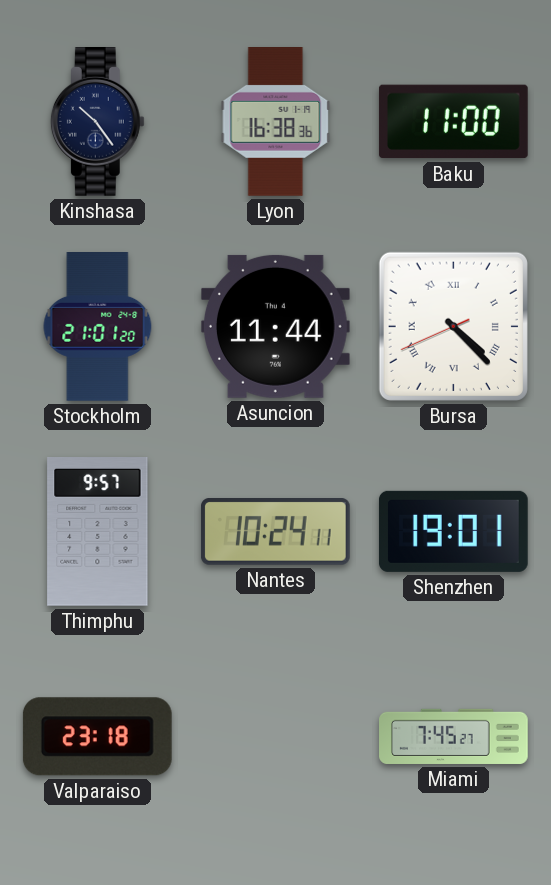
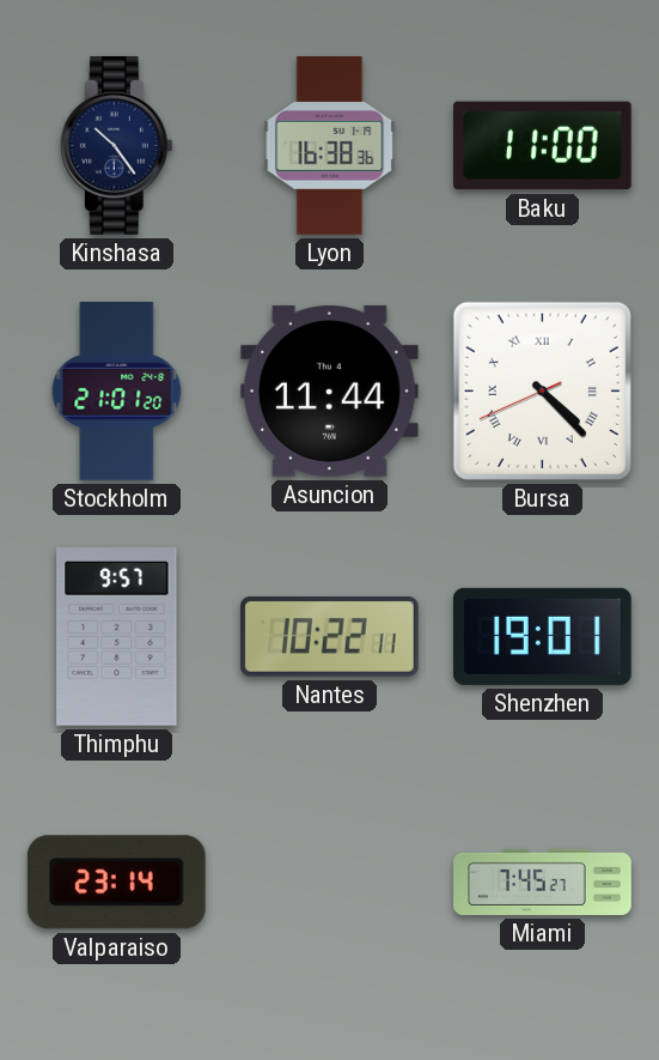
Nantes: 10:24 -> 10:22 (330, 637)
Valparaiso: 23:18 -> 23:14 (116, 883)
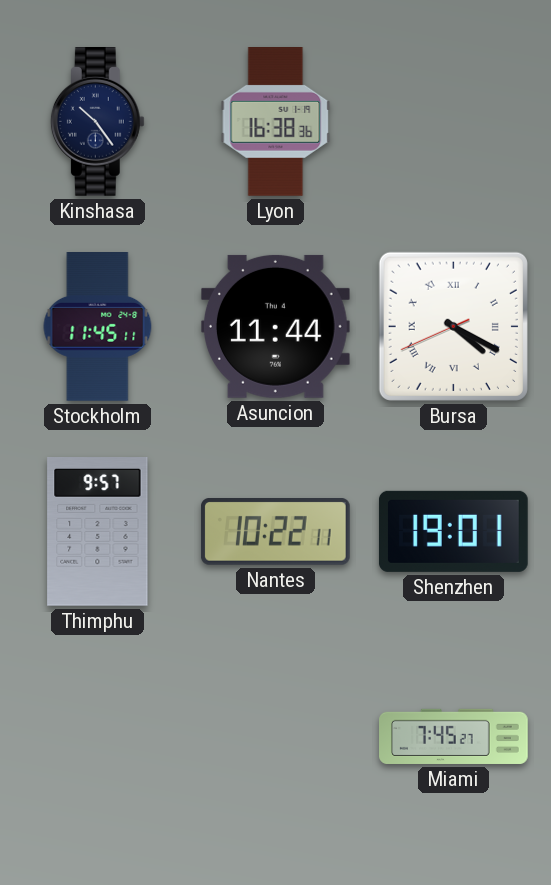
Baku: 11:00 -> none (542, 146)
Stockholm: 21:01 -> 11:45 (98, 327)
Bursa: 4:22 -> 4:19 (453, 326)
Valparaiso: 23:14 -> none (116, 883)
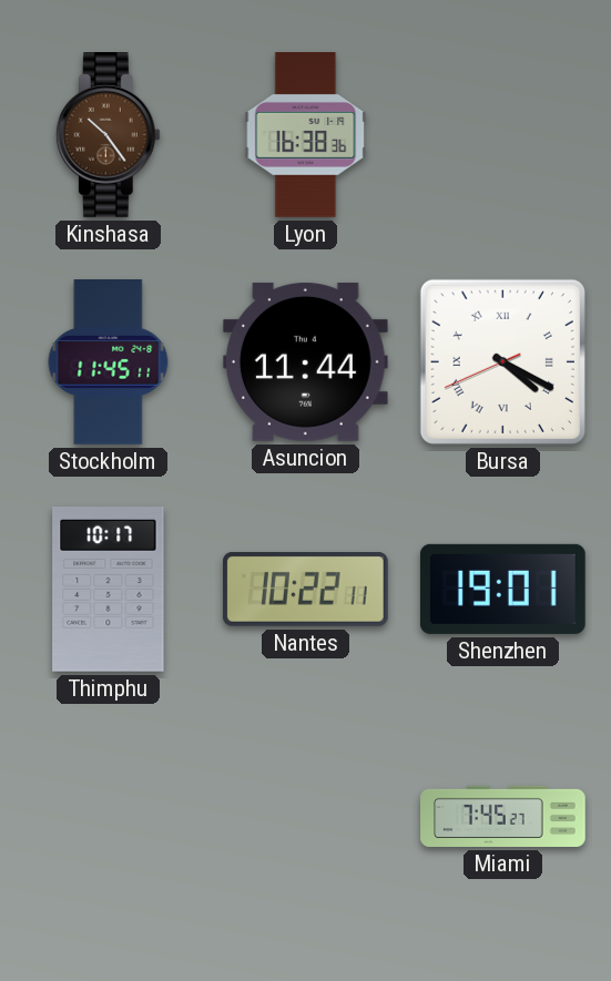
Kinshasa dial: navy -> brown (108, 135)
Thimphu: 9:57 -> 10:17 (109, 590)
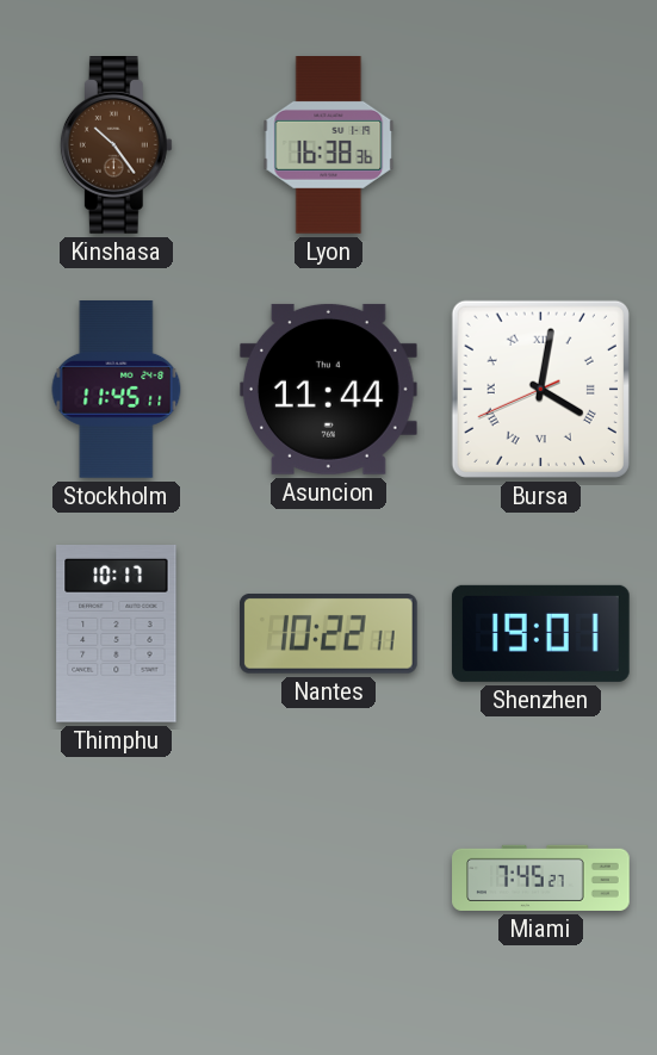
Bursa: 4:19 -> 4:01 (540, 389)
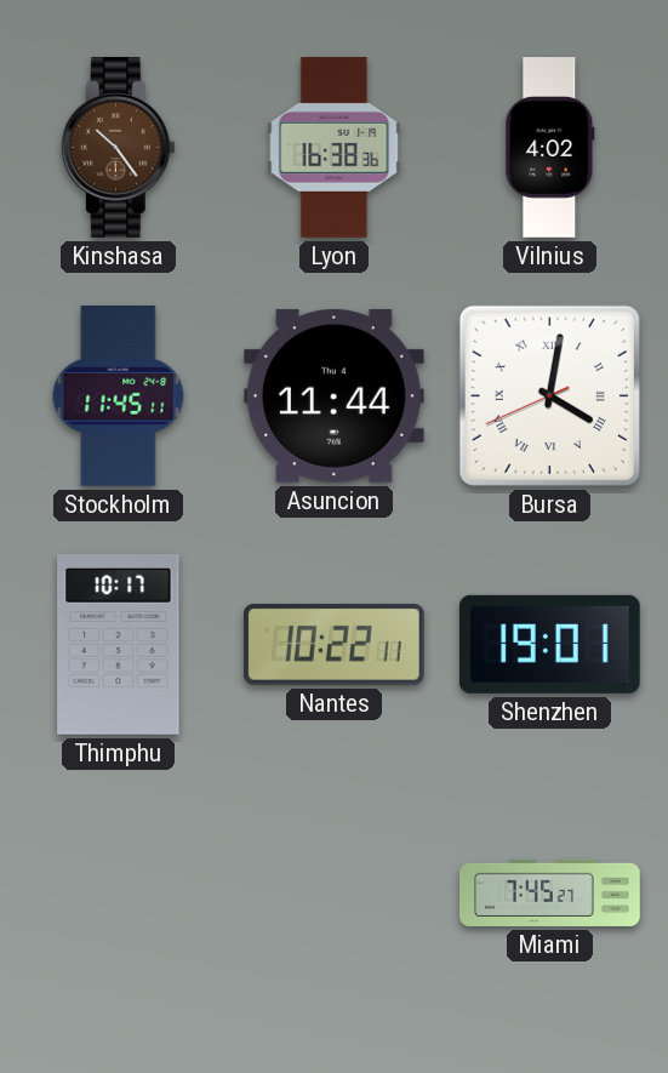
Vilnius: none -> 4:02 (550, 148)
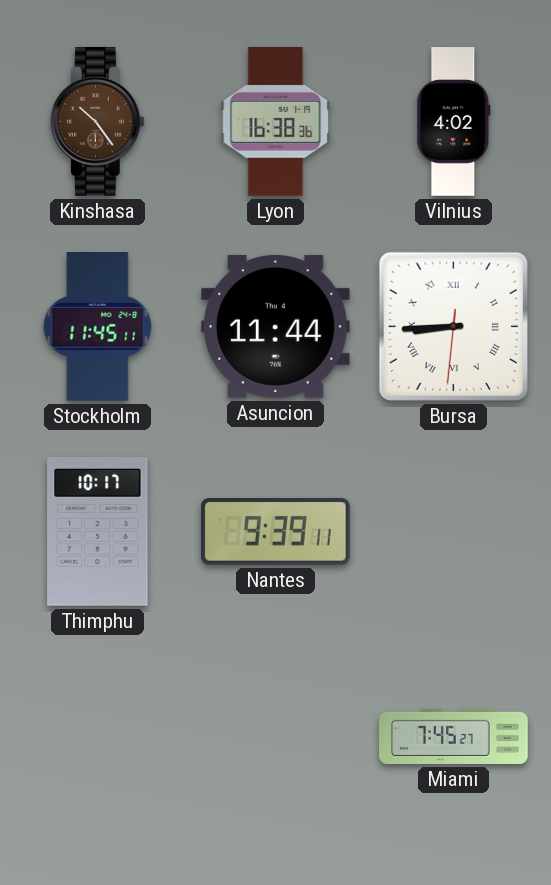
Bursa: 4:01 -> 8:44 (453, 326)
Nantes: 10:22 -> 9:39 (276, 532)
Shenzhen: 19:01 -> none (549, 644)
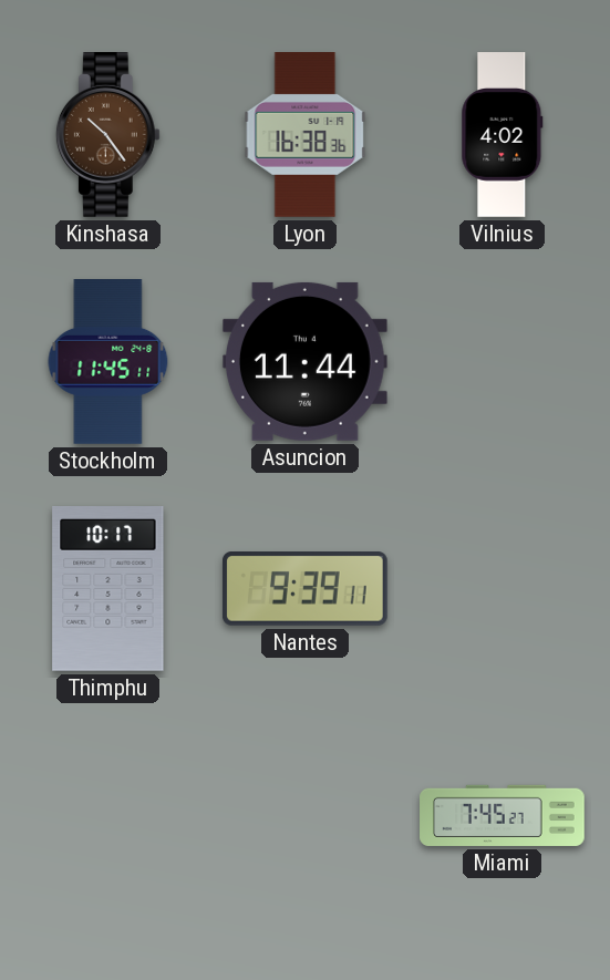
Bursa: 8:44 -> none (453, 326)
